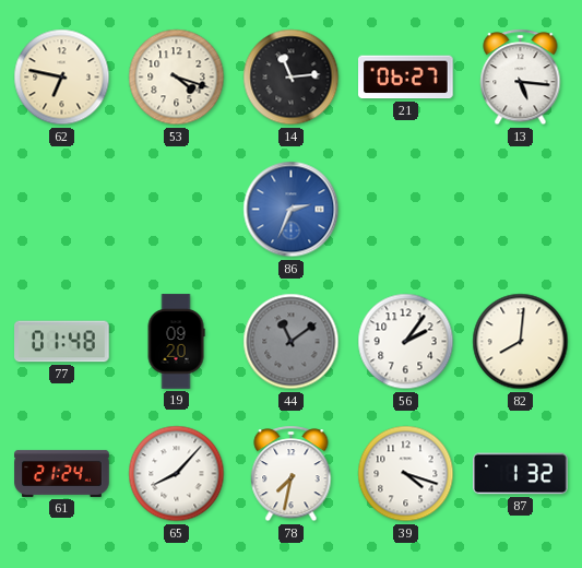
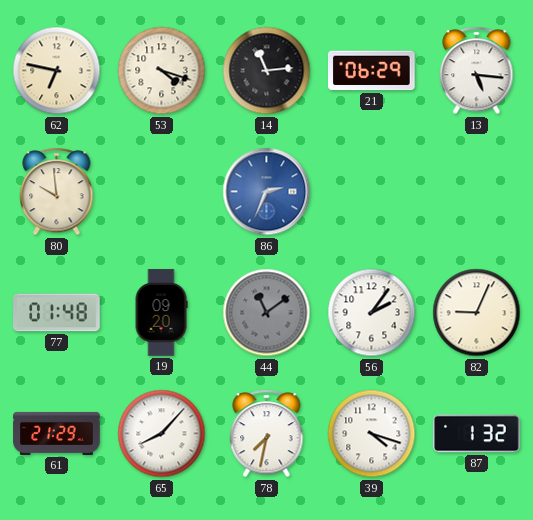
21: 06:27 -> 06:29 (372, 71)
80: none -> 9:59 (57, 192)
82: 8:01 -> 9:04 (477, 313)
61: 21:24 -> 21:29 (57, 433)
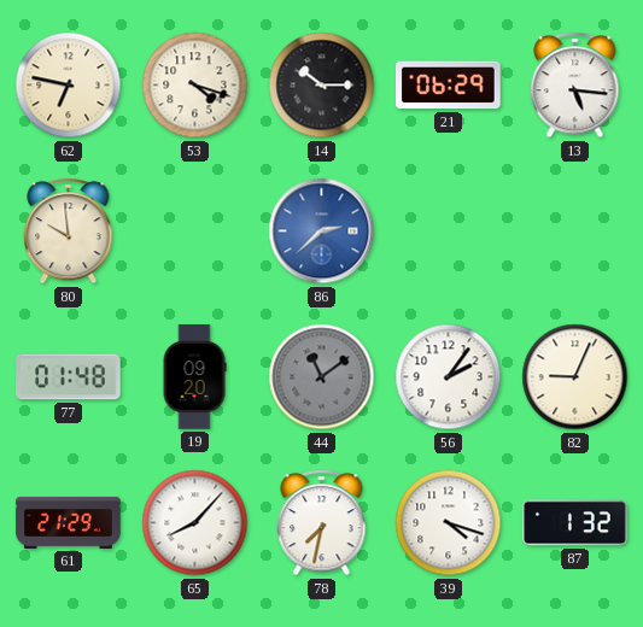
14: 11:14 -> 10:15 (322, 86)
86: 2:34 -> 2:38 (322, 232)
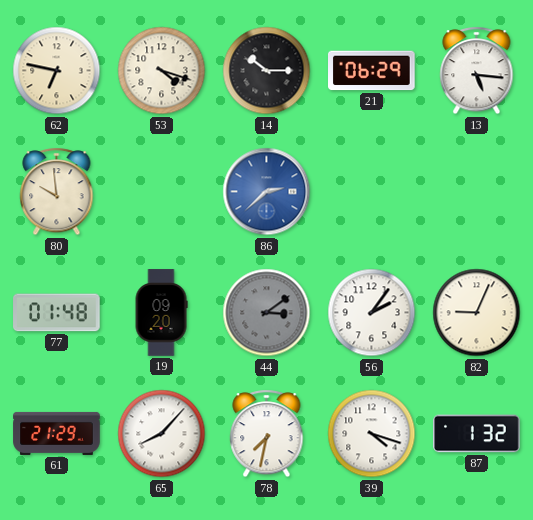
44: 11:09 -> 3:09 (267, 313)
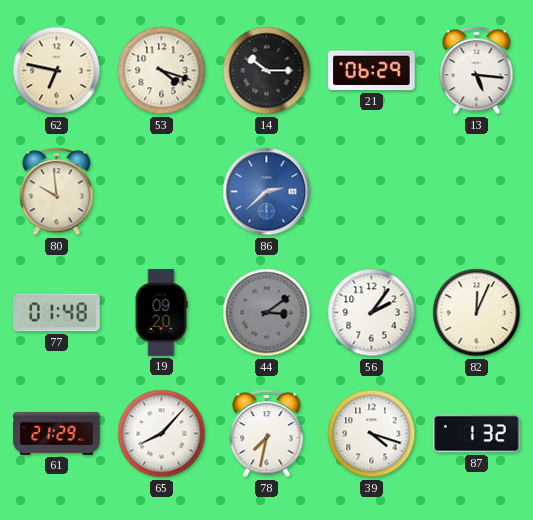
82: 9:04 -> 12:04 (477, 313)
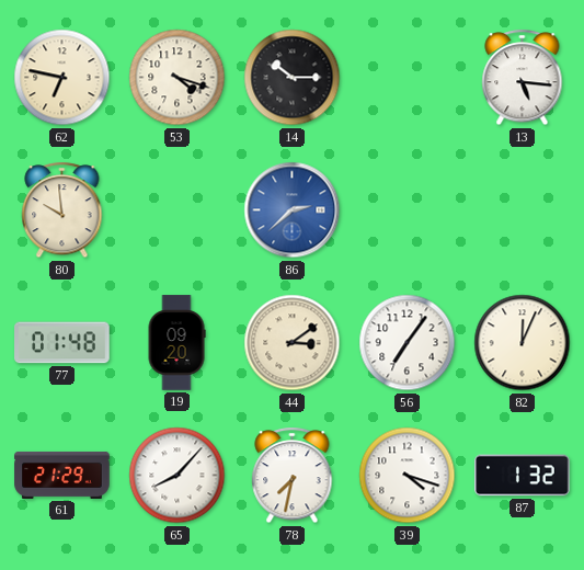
21: 06:29 -> none (372, 71)
44 dial: grey -> cream (293, 343)
56: 2:06 -> 7:06 (408, 343)
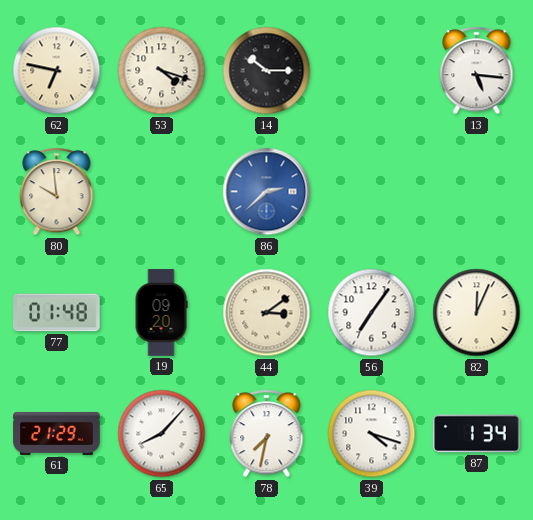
87: 1:32 -> 1:34 (477, 434)
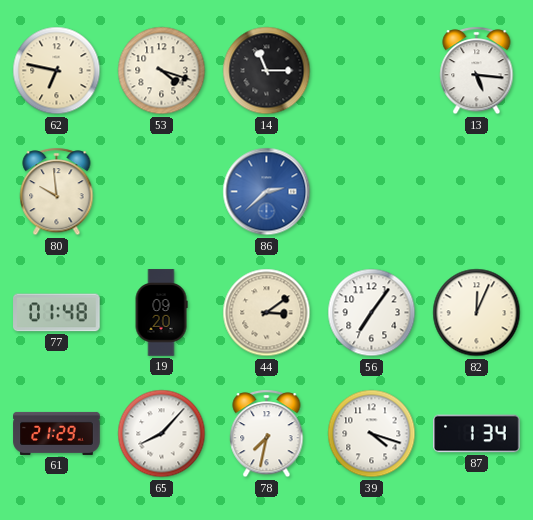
14: 10:15 -> 11:15 (267, 71)
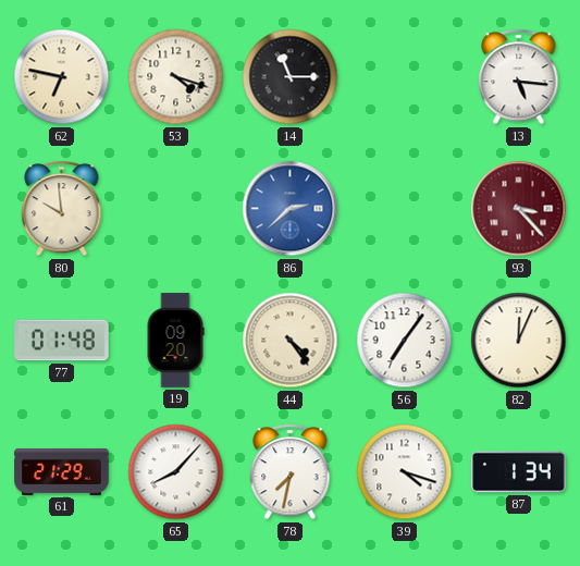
93: none -> 3:23 (519, 209)
44: 3:09 -> 4:24 (291, 341)
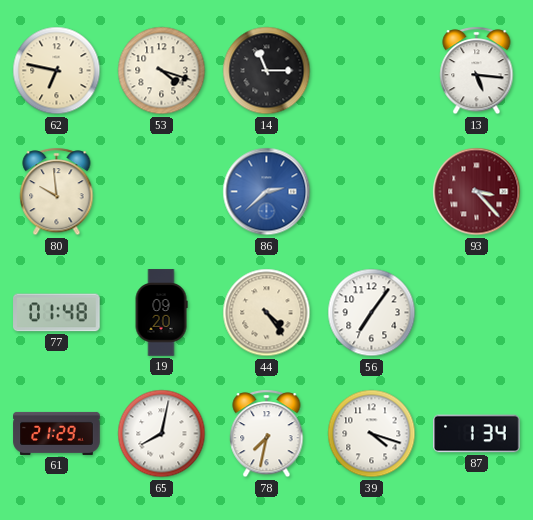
82: 12:04 -> none (519, 341)
65: 8:07 -> 8:02 (162, 434)
